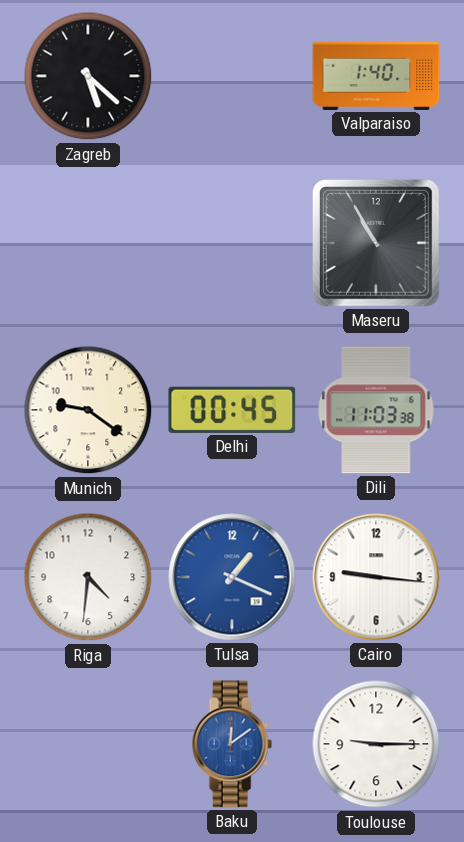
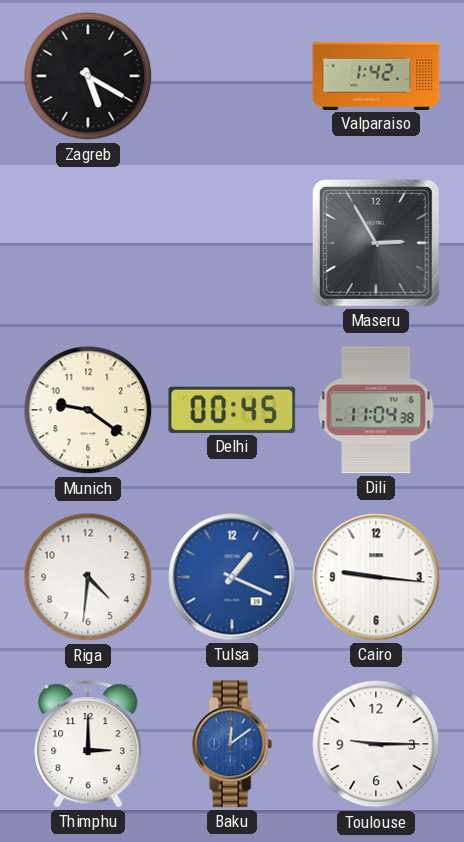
Zagreb: 5:22 -> 5:20 (88, 76)
Valparaiso: 1:40 -> 1:42 (376, 76)
Maseru: 10:55 -> 2:55 (376, 243)
Dili: 11:03 -> 11:04 (376, 410)
Thimphu: none -> 3:00 (88, 744)
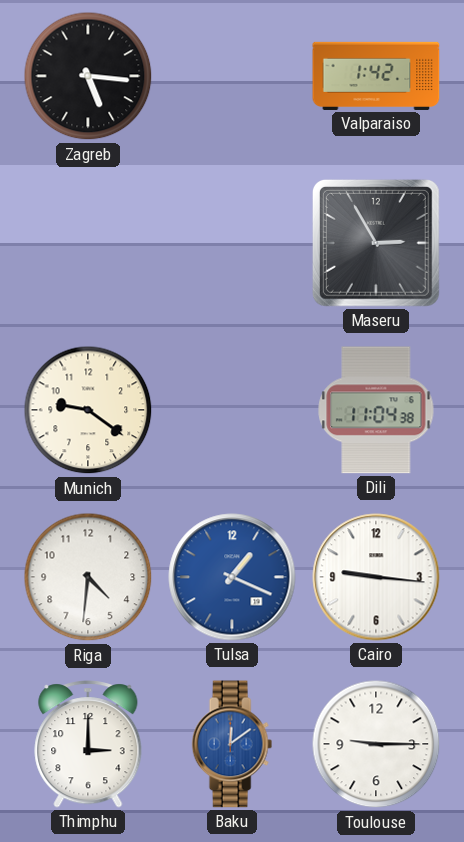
Zagreb: 5:20 -> 5:16 (88, 76)
Delhi: 00:45 -> none (232, 410)
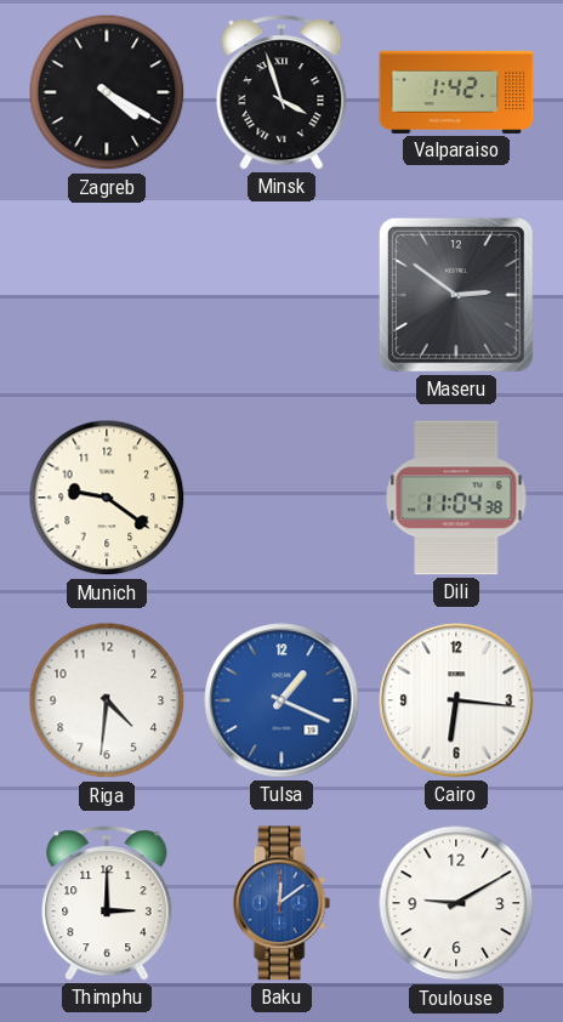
Zagreb: 5:16 -> 4:20 (107, 92)
Minsk: none -> 3:57 (281, 92)
Maseru: 2:55 -> 2:51 (456, 295)
Cairo: 9:16 -> 6:16 (456, 700)
Toulouse: 9:15 -> 9:10 (456, 903)
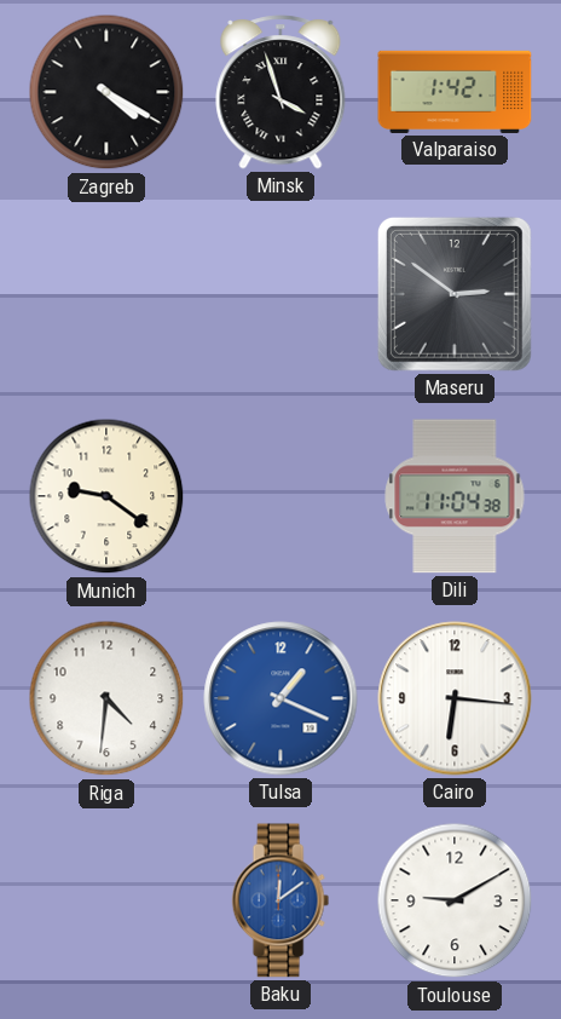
Thimphu: 3:00 -> none (107, 903)
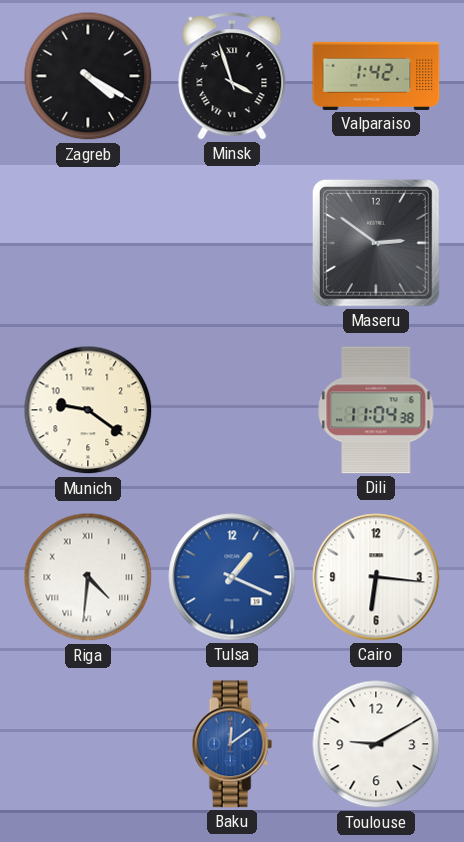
Riga numerals: Arabic -> Roman (88, 577)
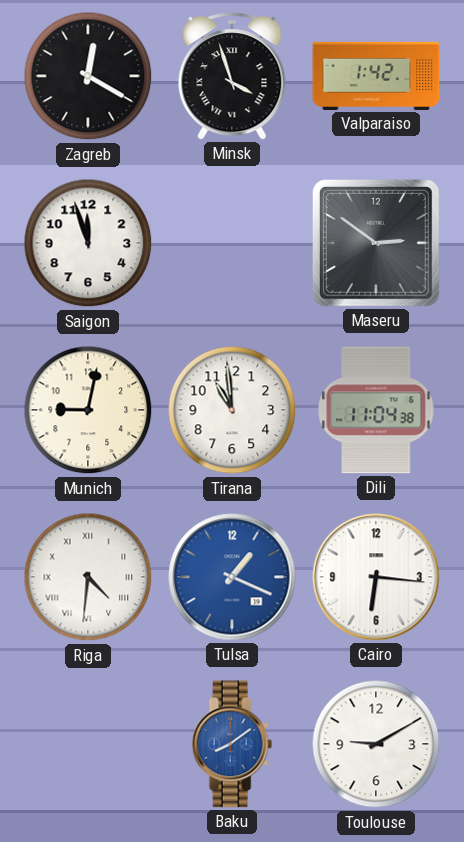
Zagreb: 4:20 -> 12:20 (88, 76)
Saigon: none -> 11:57 (88, 243)
Munich: 9:21 -> 9:02 (88, 410)
Tirana: none -> 10:59 (232, 410)
Baku: 12:09 -> 8:09 (232, 744)
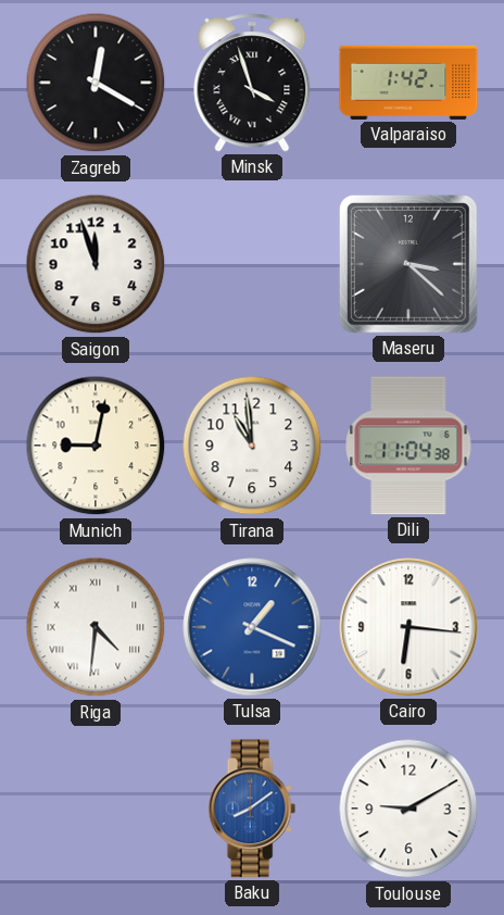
Maseru: 2:51 -> 3:22 (408, 264)
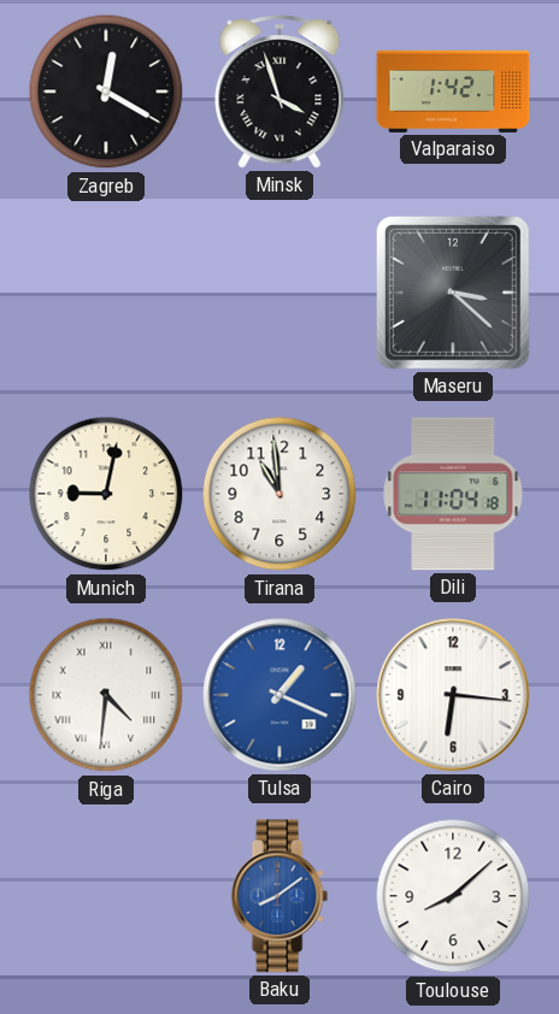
Saigon: 11:57 -> none (96, 264)
Dili: 11:04:38 -> 11:04:18 (453, 494)
Toulouse: 9:10 -> 8:08 (453, 896)
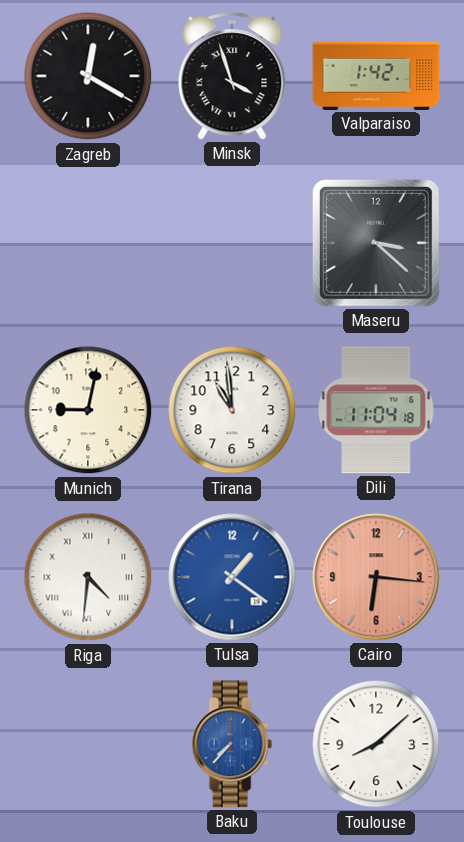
Tulsa: 1:19 -> 1:21 (232, 577)
Cairo dial: white -> salmon (376, 577)
Baku: 8:09 -> 7:37 (232, 744)
